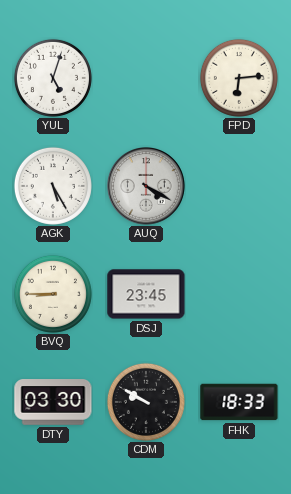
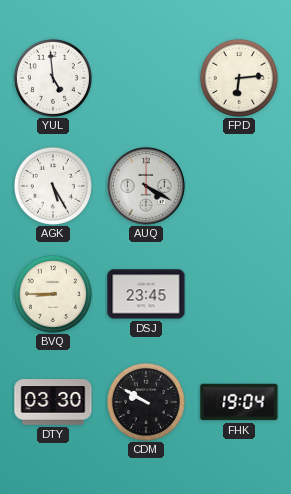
YUL: 5:03 -> 4:59 (53, 78)
FHK: 18:33 -> 19:04 (239, 402)
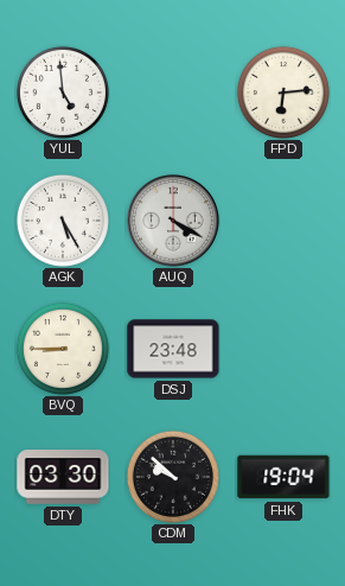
DSJ: 23:45 -> 23:48 (173, 349)
CDM: 9:50 -> 9:52 (173, 477)
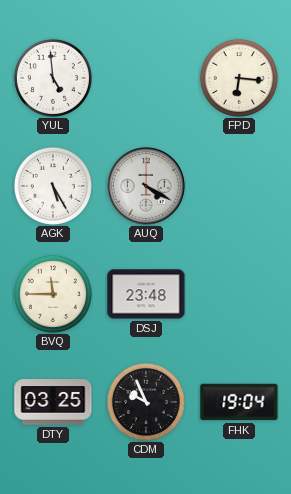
FPD: 6:14 -> 6:16 (239, 78)
BVQ: 8:45 -> 11:45 (53, 294)
DTY: 03:30 -> 03:25 (53, 402)
CDM: 9:52 -> 9:56 (146, 402)
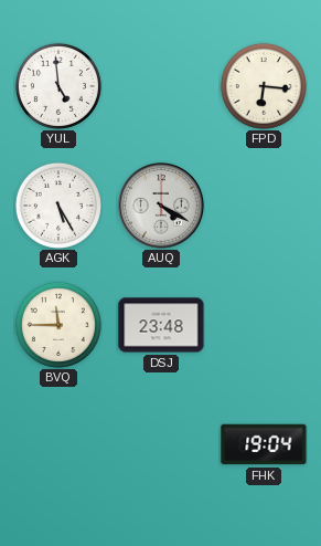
DTY: 03:25 -> none (53, 402)
CDM: 9:56 -> none (146, 402)
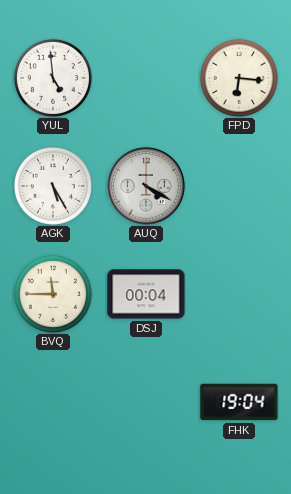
DSJ: 23:48 -> 00:04 (146, 294)
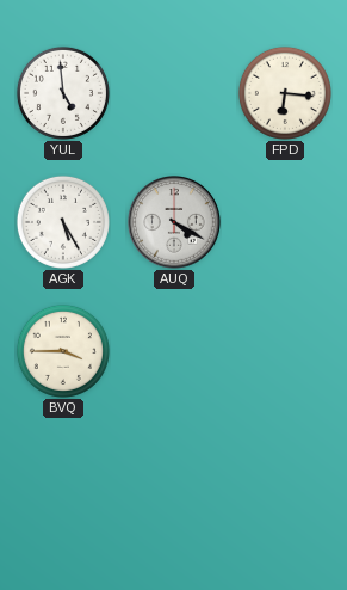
BVQ: 11:45 -> 3:45 (63, 351)
DSJ: 00:04 -> none (146, 294)
FHK: 19:04 -> none (239, 402)
